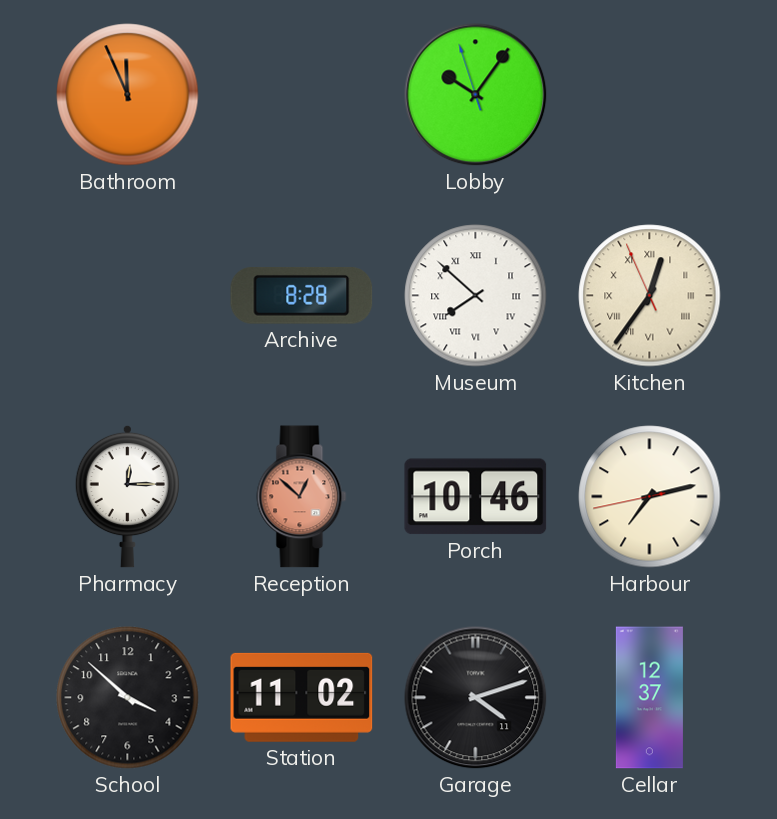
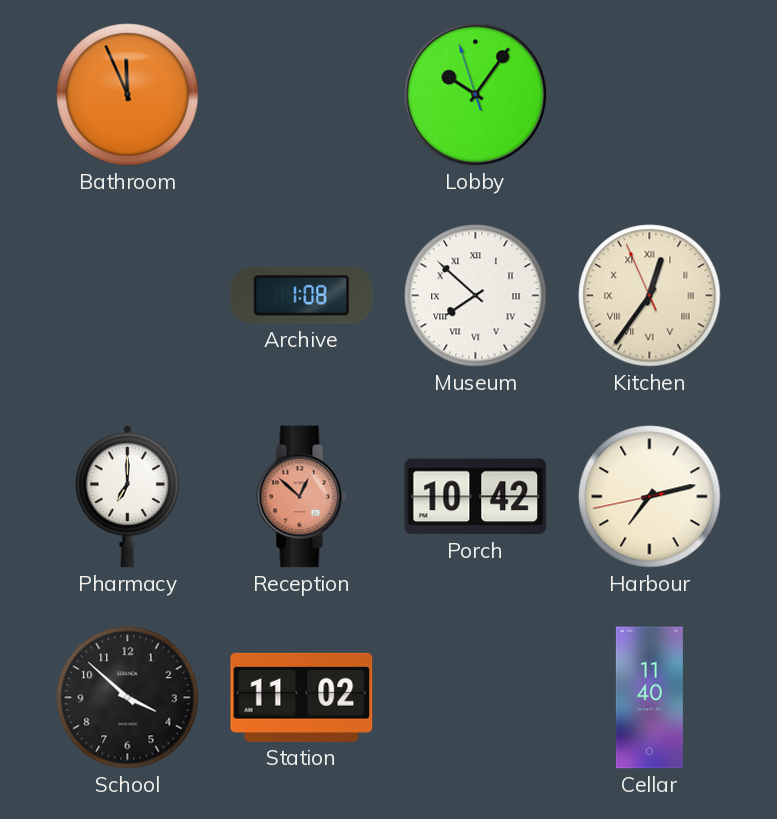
Archive: 8:28 -> 1:08 (302, 296)
Pharmacy: 12:15 -> 7:00 (127, 496)
Porch: 10:46 -> 10:42 (476, 497)
Garage: 4:12 -> none (476, 698)
Cellar: 12:37 -> 11:40 (649, 698)
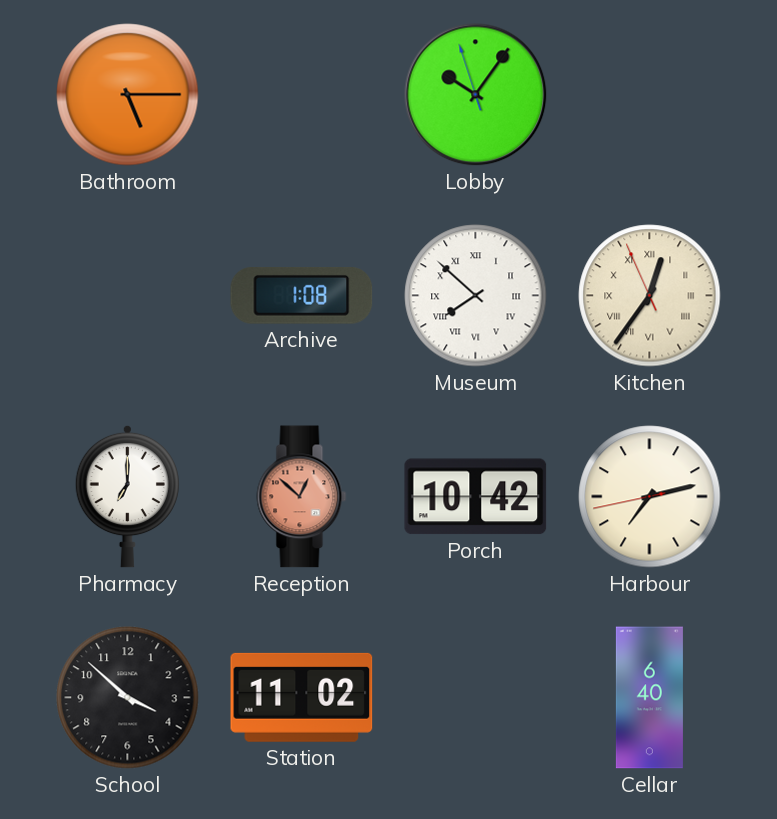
Bathroom: 11:56 -> 5:15 (128, 95)
Cellar: 11:40 -> 6:40 (649, 698)
